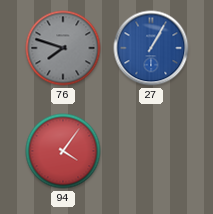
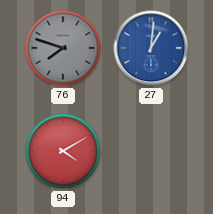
27: 1:05 -> 1:01 (151, 48)
94: 4:06 -> 4:10 (63, 151)
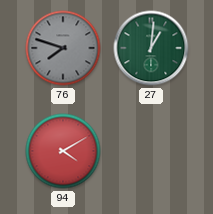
27 dial: blue -> green (151, 48)
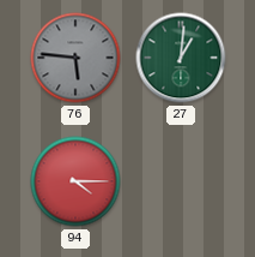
76: 7:48 -> 5:46 (75, 58)
94: 4:10 -> 4:15 (75, 181)
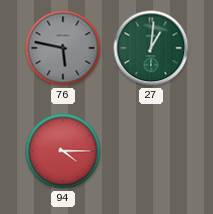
76: 5:46 -> 5:47 (63, 48)
